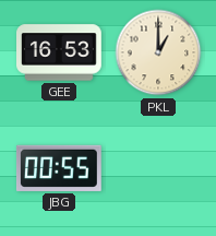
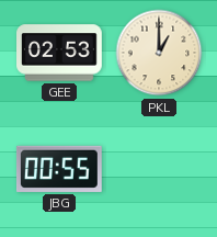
GEE: 16:53 -> 02:53 (60, 53)
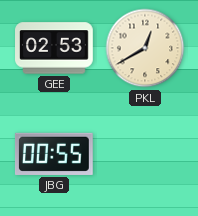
PKL: 1:00 -> 12:40 (145, 48)
